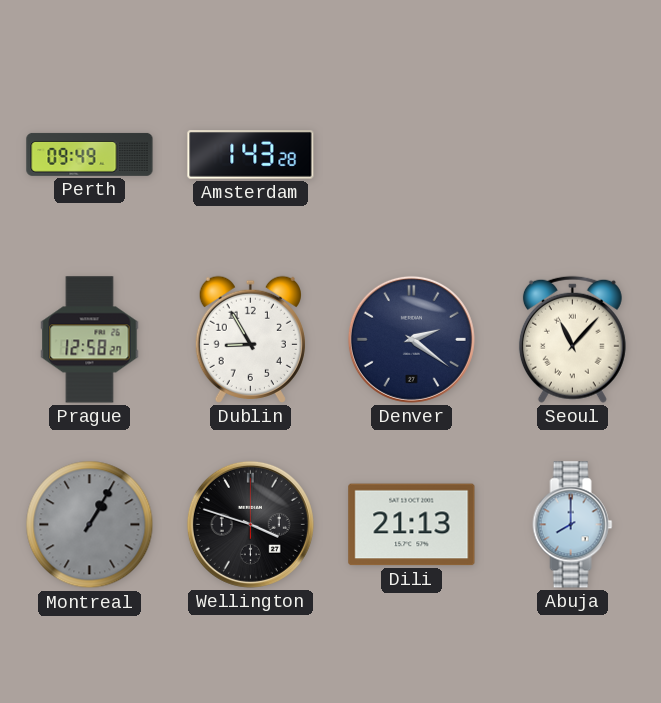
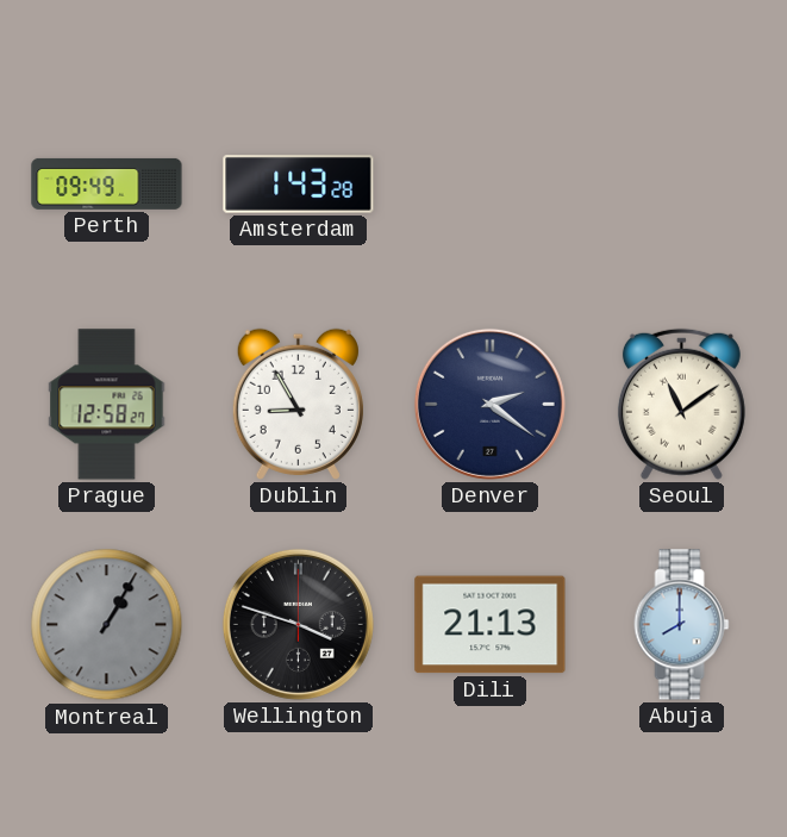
Seoul: 11:07 -> 11:09 (681, 404)
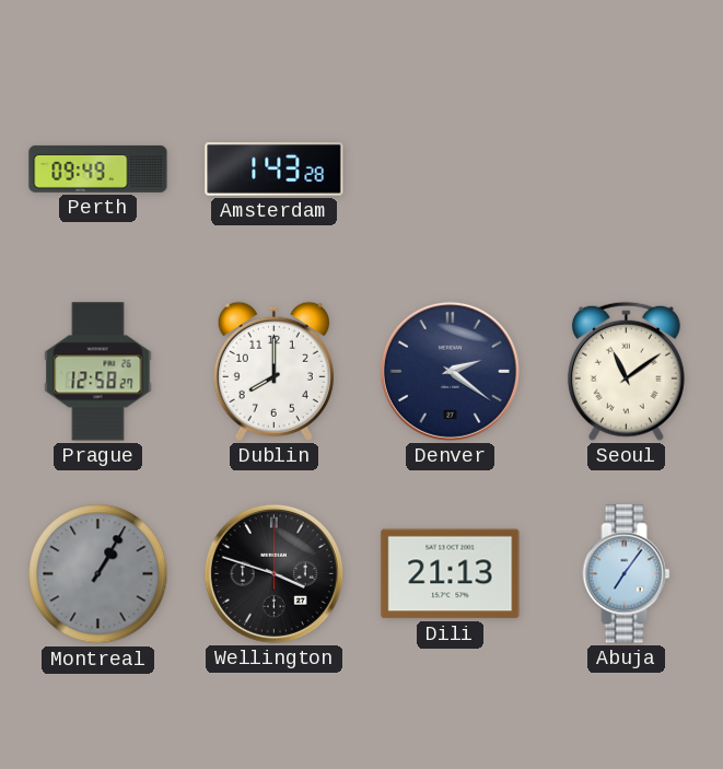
Dublin: 8:55 -> 8:00 (273, 371)
Abuja: 8:00 -> 7:06 (627, 574)
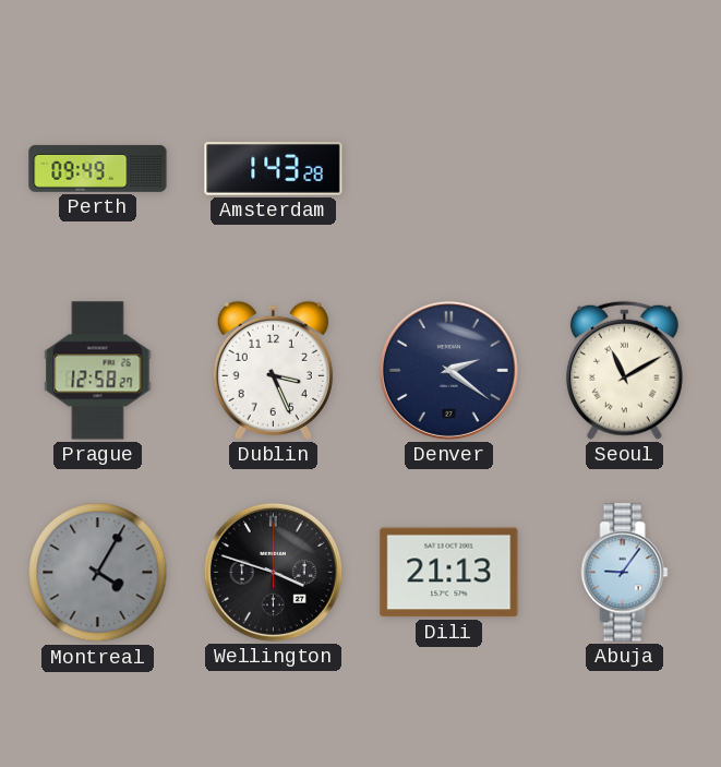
Dublin: 8:00 -> 3:26 (273, 370)
Seoul: 11:09 -> 11:10 (624, 370)
Montreal: 1:05 -> 4:05 (98, 573)
Abuja: 7:06 -> 9:06 (625, 573)
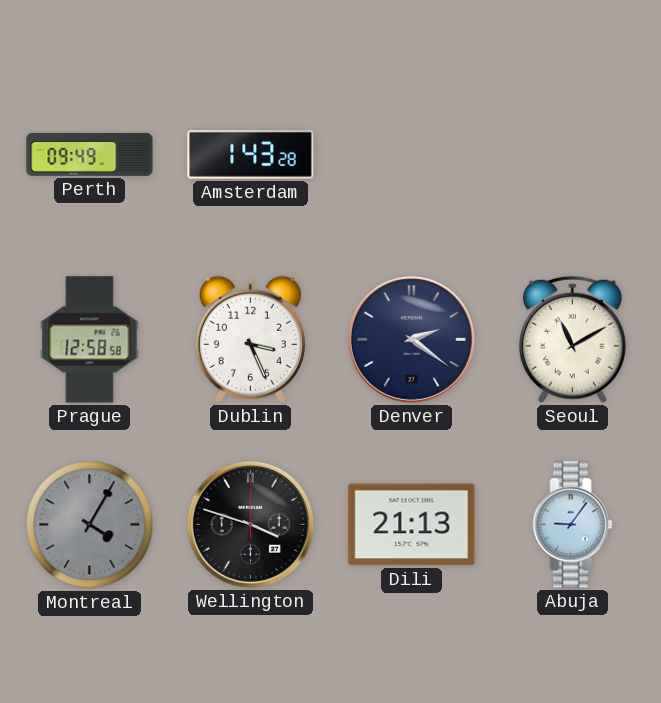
Prague: 12:58:27 -> 12:58:58 (90, 340)
